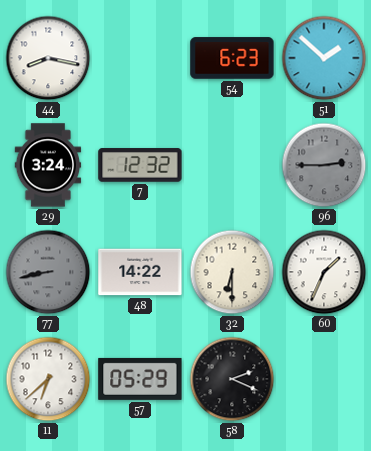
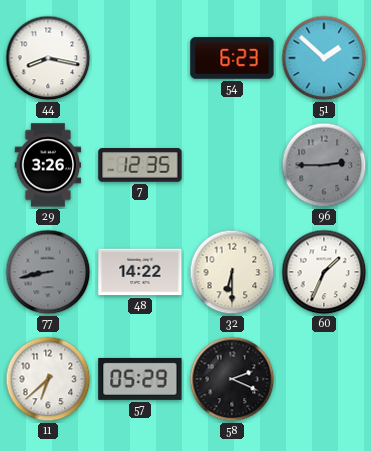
29: 3:24 -> 3:26 (48, 165)
7: 12:32 -> 12:35 (140, 165)
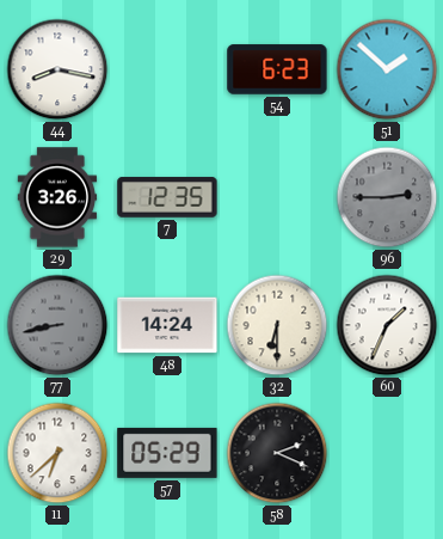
48: 14:22 -> 14:24 (167, 325)
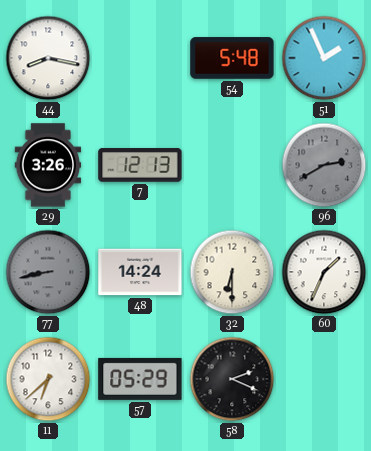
54: 6:23 -> 5:48 (232, 58)
51: 1:52 -> 1:56 (324, 58)
7: 12:35 -> 12:13 (140, 165)
96: 2:45 -> 2:40 (324, 165)
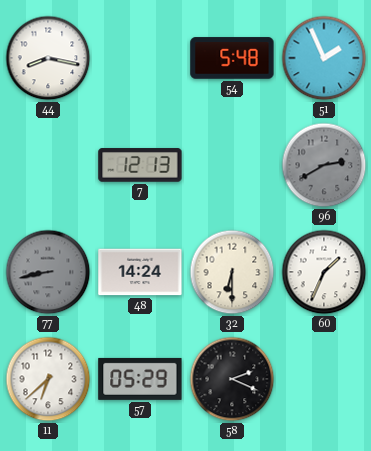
29: 3:26 -> none (48, 165)
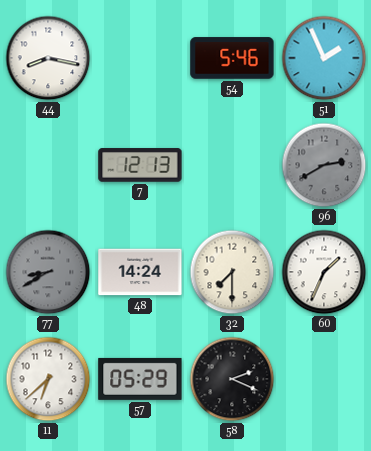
54: 5:48 -> 5:46 (232, 58)
77: 8:43 -> 8:40 (48, 272)
32: 6:30 -> 7:30 (232, 272)
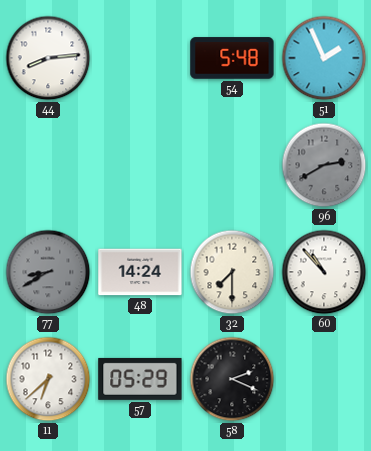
44: 8:17 -> 8:14 (48, 58)
54: 5:46 -> 5:48 (232, 58)
7: 12:13 -> none (140, 165)
60: 1:34 -> 10:53 (324, 272)
